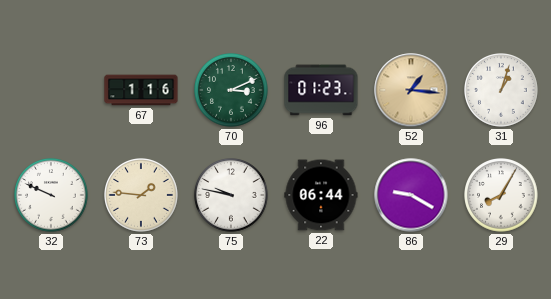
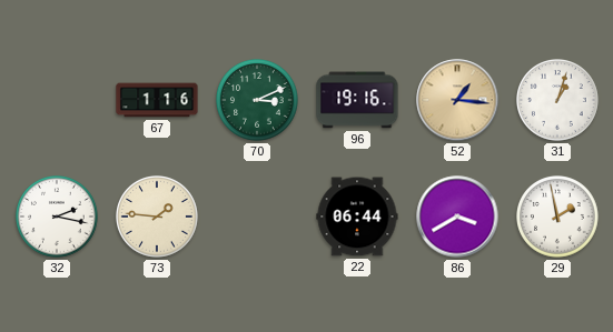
96: 01:23 -> 19:16 (357, 100)
32: 9:49 -> 2:17 (58, 218)
75: 9:47 -> none (232, 196)
86: 9:20 -> 3:40 (457, 217)
29: 8:05 -> 1:58 (558, 218)
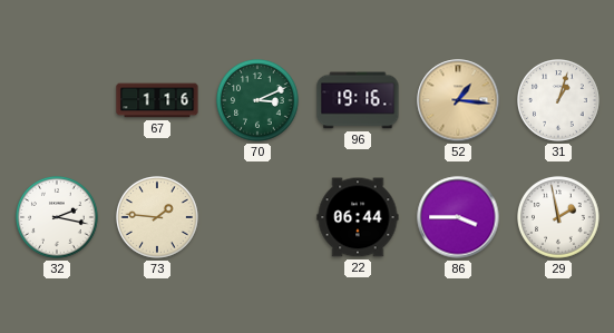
86: 3:40 -> 3:45 (458, 217)
